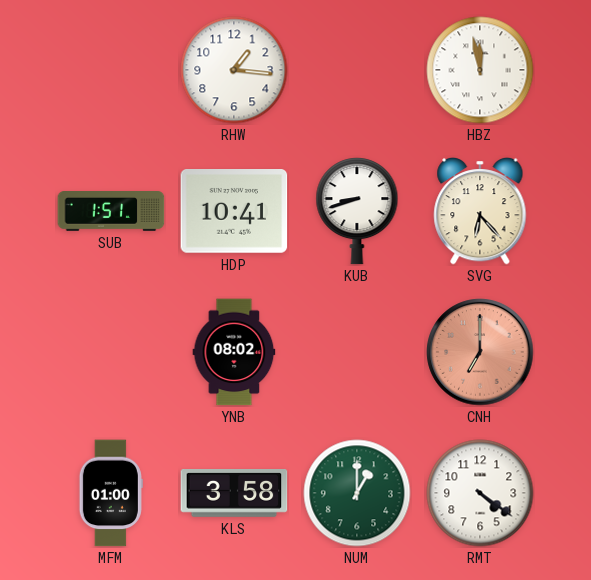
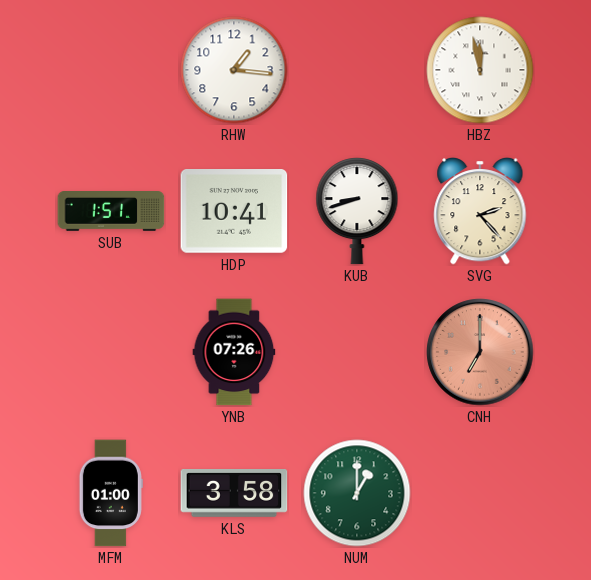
SVG: 6:23 -> 2:23 (480, 211)
YNB: 08:02 -> 07:26 (234, 352)
RMT: 4:21 -> none (480, 493)
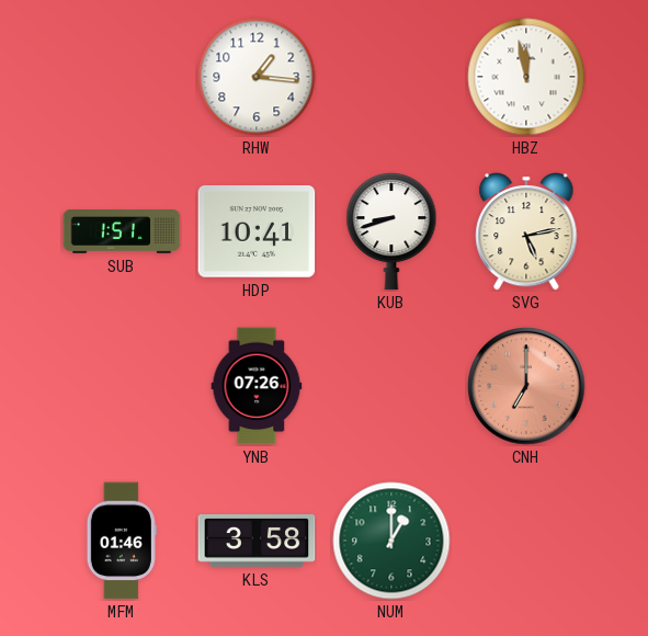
SVG: 2:23 -> 5:13 (526, 231)
MFM: 01:00 -> 01:46 (122, 541)
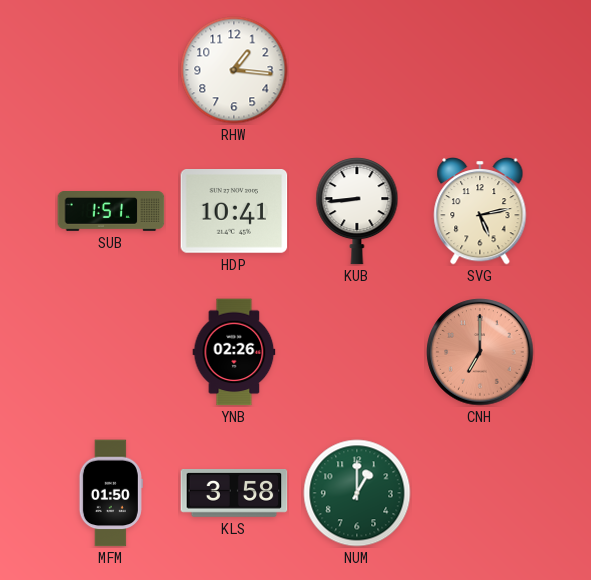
HBZ: 11:58 -> none (526, 77)
KUB: 8:42 -> 8:44 (357, 211)
YNB: 07:26 -> 02:26 (234, 352)
MFM: 01:46 -> 01:50 (111, 493)
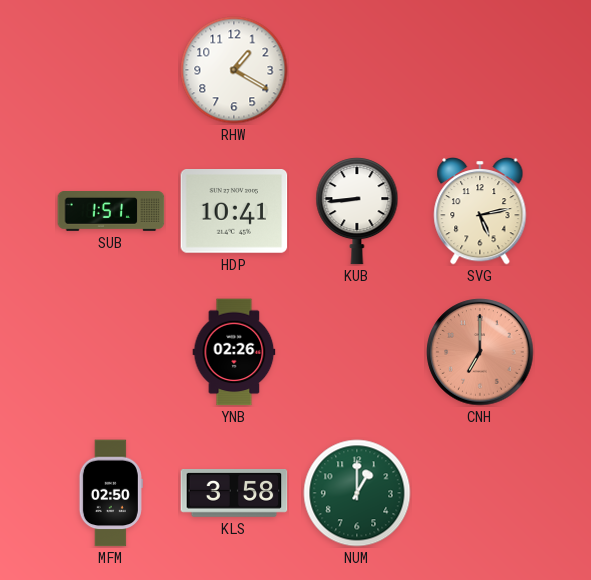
RHW: 1:16 -> 1:20 (234, 70)
MFM: 01:50 -> 02:50 (111, 493)
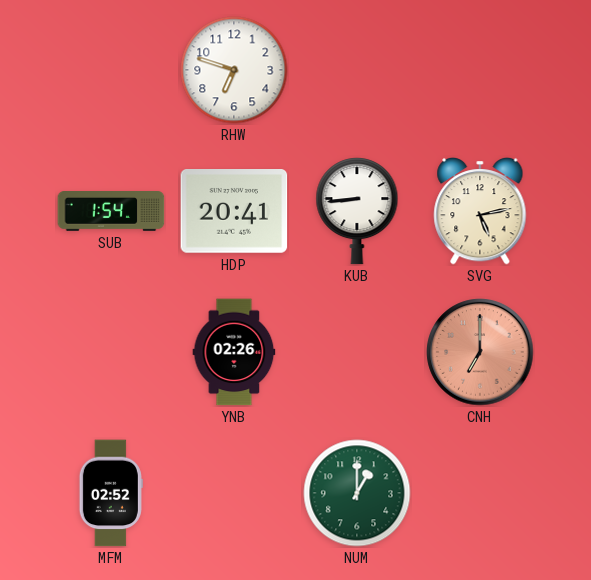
RHW: 1:20 -> 6:48 (234, 70)
SUB: 1:51 -> 1:54 (111, 212)
HDP: 10:41 -> 20:41 (234, 212)
MFM: 02:50 -> 02:52 (111, 493)
KLS: 3:58 -> none (234, 494)
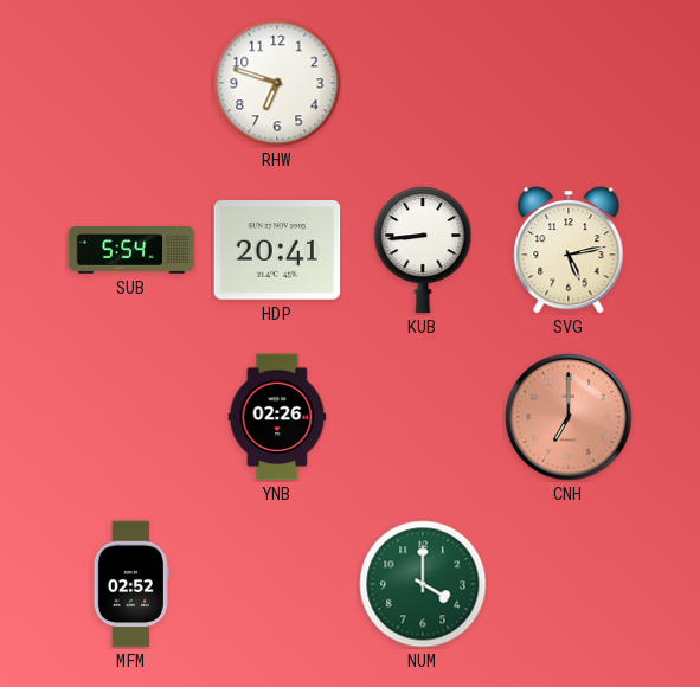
SUB: 1:54 -> 5:54 (131, 251)
NUM: 1:00 -> 4:00 (423, 584)
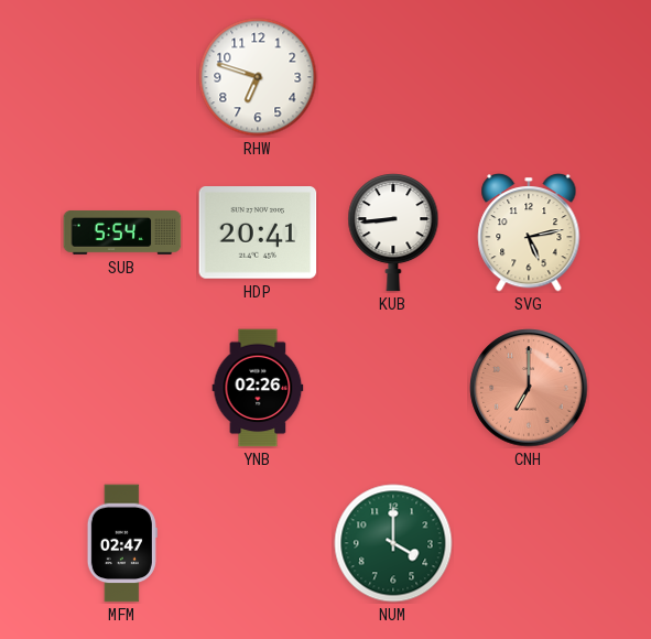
MFM: 02:52 -> 02:47 (122, 543)
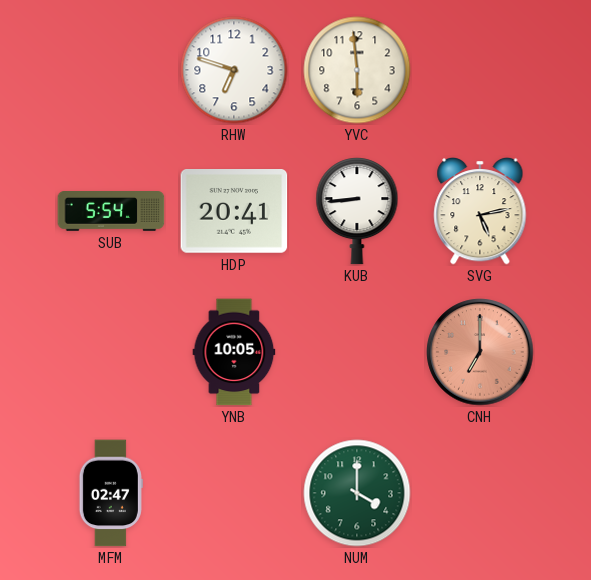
YVC: none -> 5:59 (357, 70)
YNB: 02:26 -> 10:05 (234, 352)
